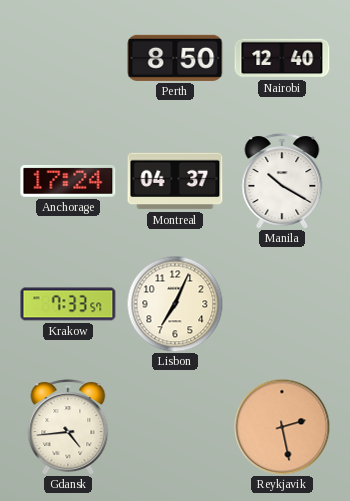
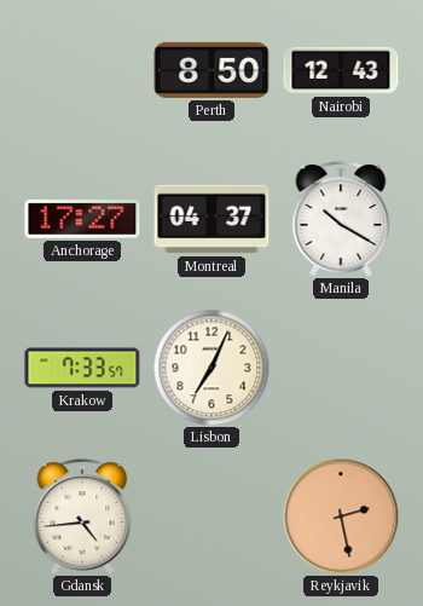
Nairobi: 12:40 -> 12:43 (341, 70)
Anchorage: 17:24 -> 17:27 (82, 220)
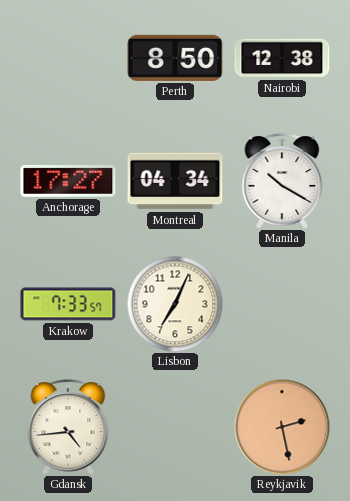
Nairobi: 12:43 -> 12:38 (282, 58)
Montreal: 04:37 -> 04:34 (175, 181)
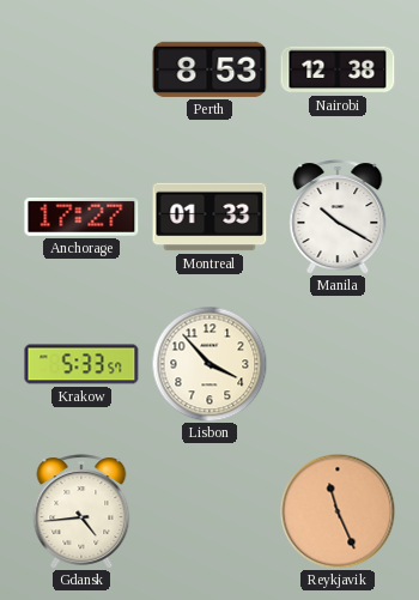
Perth: 8:50 -> 8:53 (209, 69)
Montreal: 04:34 -> 01:33 (209, 217)
Krakow: 7:33 -> 5:33 (81, 364)
Lisbon: 7:04 -> 3:53 (209, 364)
Reykjavik: 2:28 -> 11:26 (338, 511)
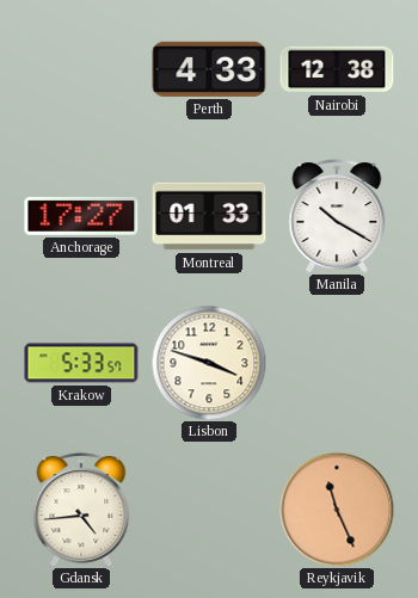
Perth: 8:53 -> 4:33 (209, 69)
Lisbon: 3:53 -> 3:48 (209, 363)
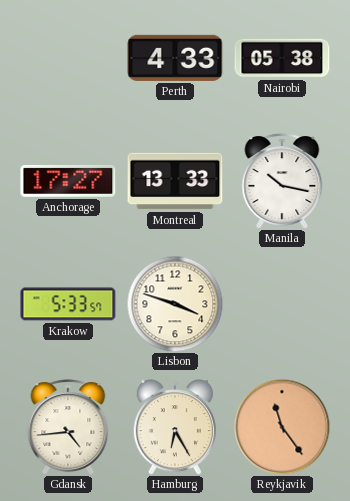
Nairobi: 12:38 -> 05:38 (282, 58)
Montreal: 01:33 -> 13:33 (175, 181)
Manila: 10:20 -> 10:17 (282, 181)
Hamburg: none -> 6:25 (175, 427)
Reykjavik: 11:26 -> 11:24 (282, 427)
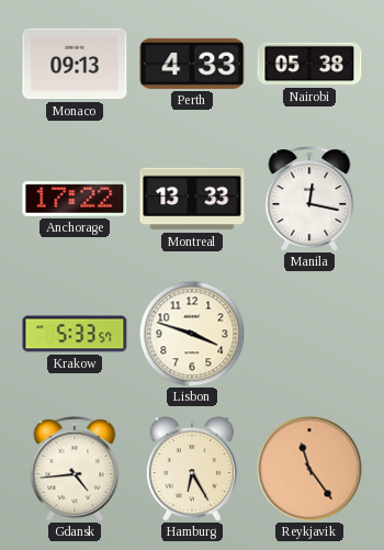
Monaco: none -> 09:13 (75, 64)
Anchorage: 17:27 -> 17:22 (75, 200)
Manila: 10:17 -> 12:17 (309, 199)
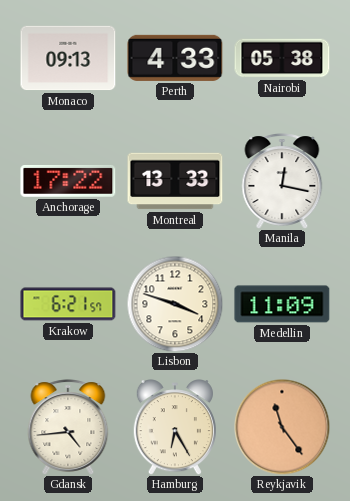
Krakow: 5:33 -> 6:21 (68, 304)
Medellin: none -> 11:09 (282, 304)
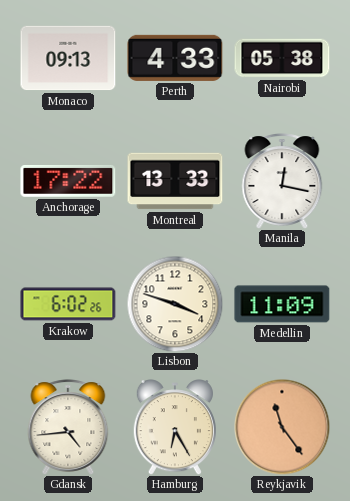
Krakow: 6:21 -> 6:02 (68, 304)
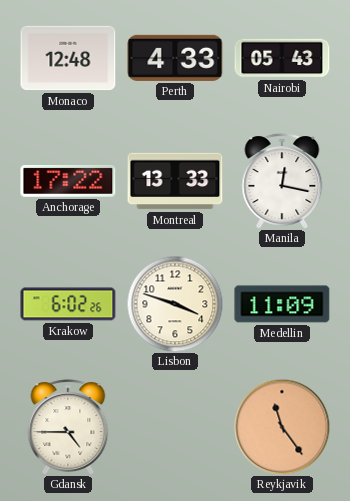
Monaco: 09:13 -> 12:48 (68, 58)
Nairobi: 05:38 -> 05:43 (282, 58)
Gdansk: 4:44 -> 4:45 (68, 427)
Hamburg: 6:25 -> none (175, 427)
